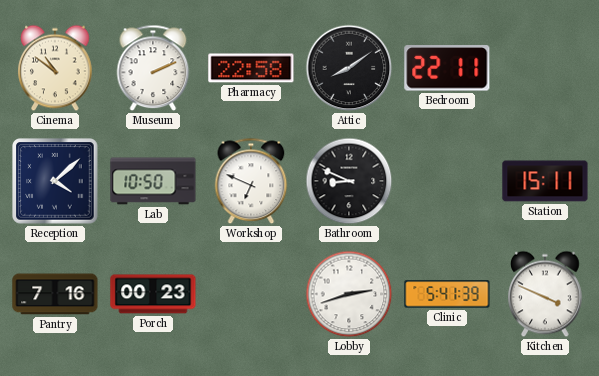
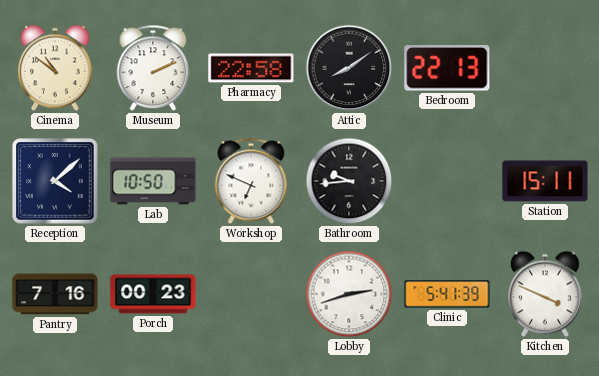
Bedroom: 22:11 -> 22:13 (447, 68)
Bathroom: 8:49 -> 9:44 (349, 181)
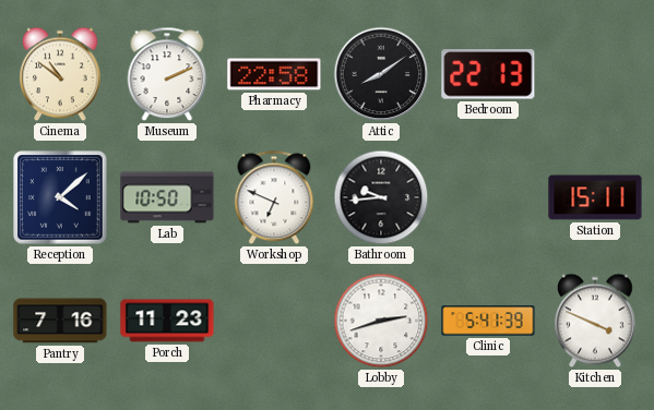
Porch: 00:23 -> 11:23 (167, 321)
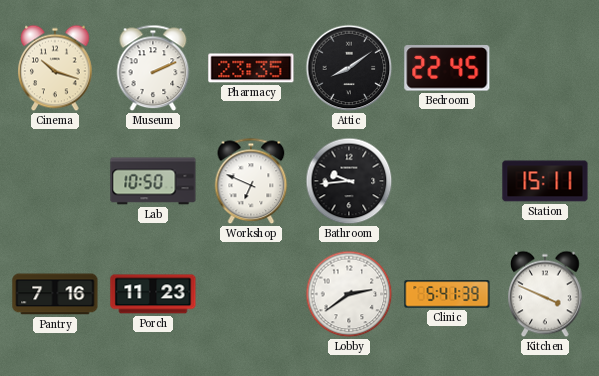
Cinema: 10:51 -> 10:18 (55, 68)
Pharmacy: 22:58 -> 23:35 (251, 68)
Bedroom: 22:13 -> 22:45 (447, 68)
Reception: 4:08 -> none (60, 197)
Lobby: 2:42 -> 2:39 (349, 294)
